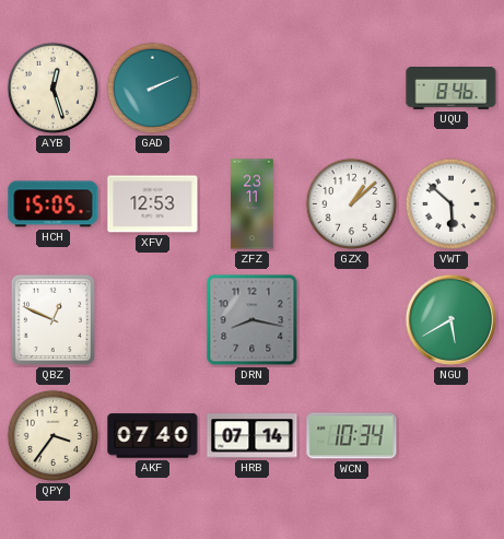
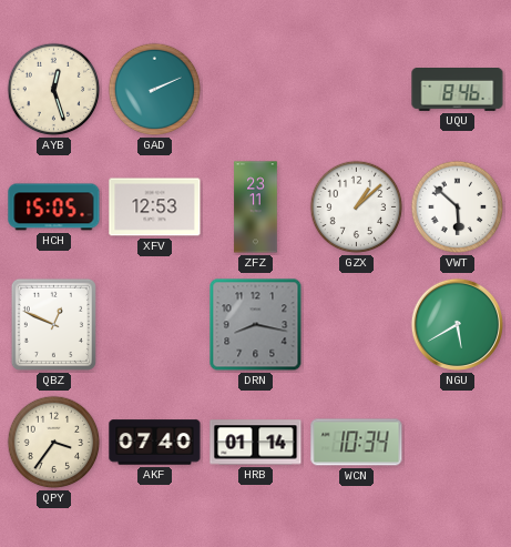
HRB: 07:14 -> 01:14 (256, 443)
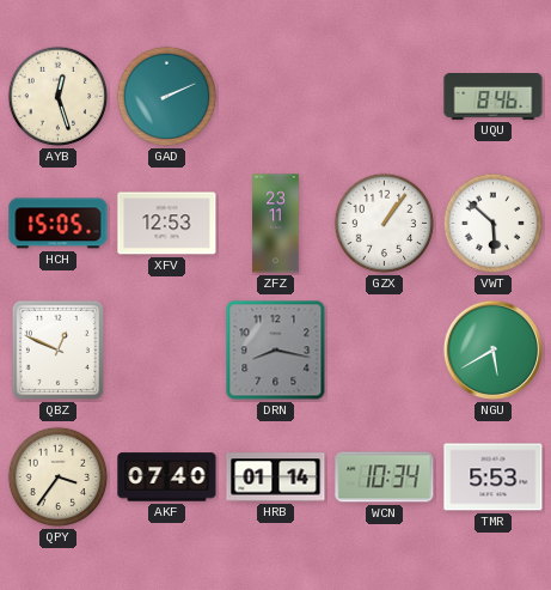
GZX: 1:08 -> 1:06 (385, 224)
TMR: none -> 5:53 (494, 478)
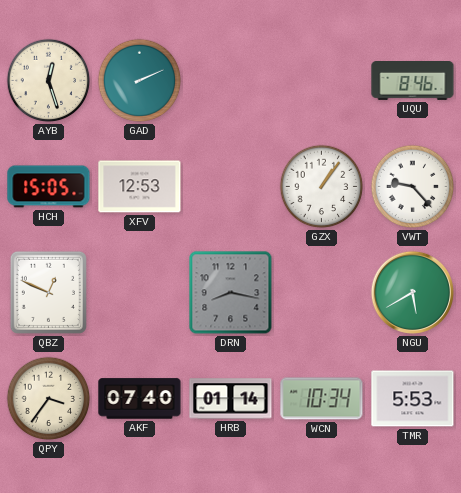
ZFZ: 23:11 -> none (276, 224)
VWT: 5:52 -> 9:23 (413, 187)
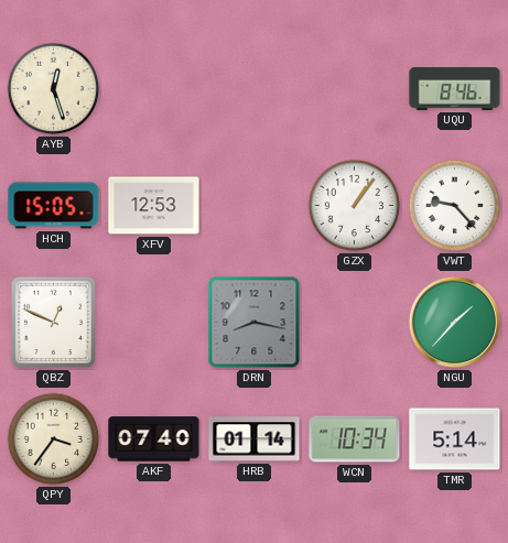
GAD: 2:11 -> none (140, 81)
NGU: 5:40 -> 1:37 (454, 322)
TMR: 5:53 -> 5:14 (455, 439)
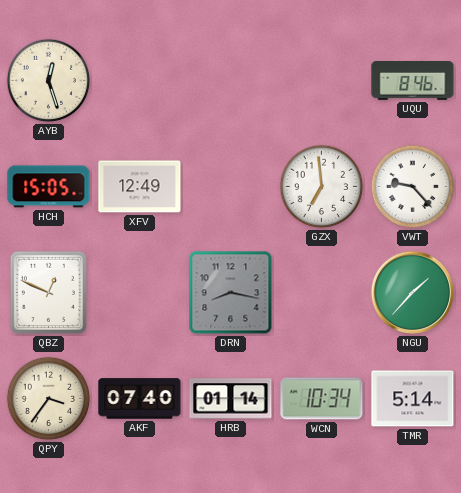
XFV: 12:53 -> 12:49 (140, 187)
GZX: 1:06 -> 6:59 (322, 187)
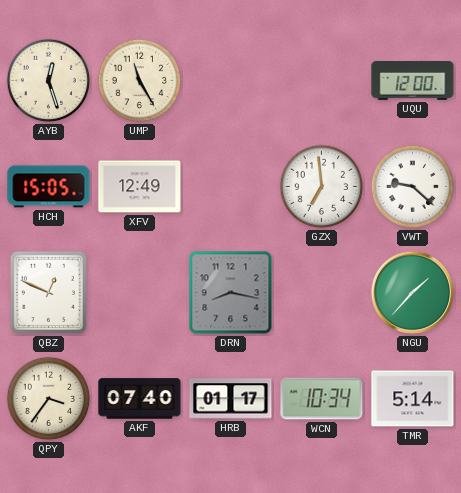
UMP: none -> 11:25 (140, 81)
UQU: 8:46 -> 12:00 (413, 81)
VWT: 9:23 -> 9:22 (413, 187)
HRB: 01:14 -> 01:17 (231, 399)
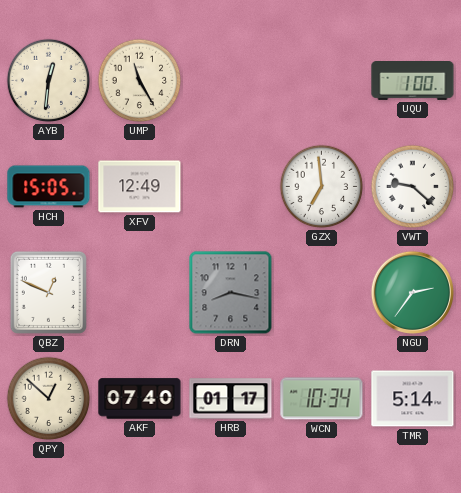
AYB: 12:27 -> 12:31 (49, 81)
UQU: 12:00 -> 1:00 (413, 81)
NGU: 1:37 -> 2:36 (412, 292)
QPY: 3:36 -> 12:52 (49, 399)
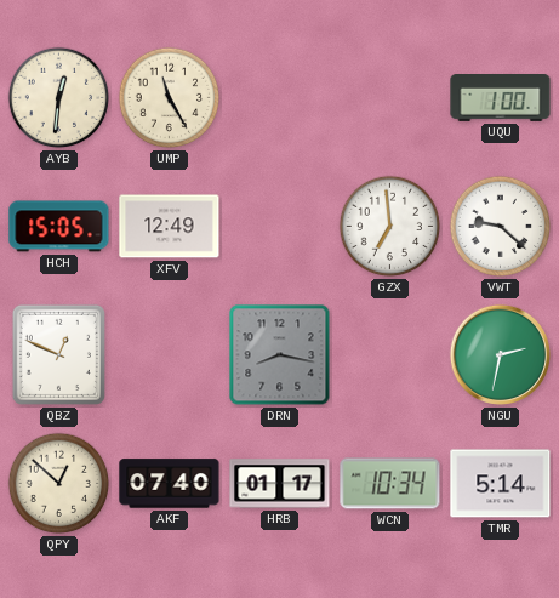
NGU: 2:36 -> 2:32 (500, 354)
